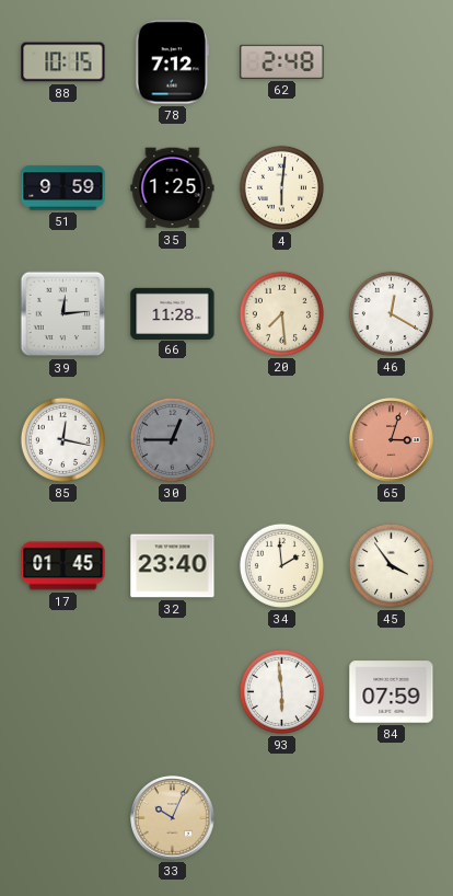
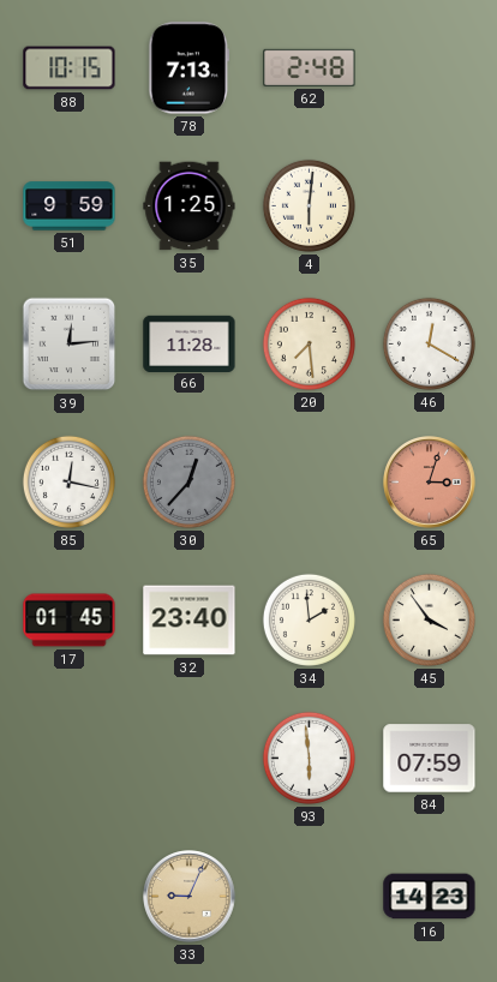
78: 7:12 -> 7:13 (190, 68)
30: 12:45 -> 12:37 (188, 481)
33: 10:04 -> 9:04 (190, 897)
16: none -> 14:23 (430, 897)
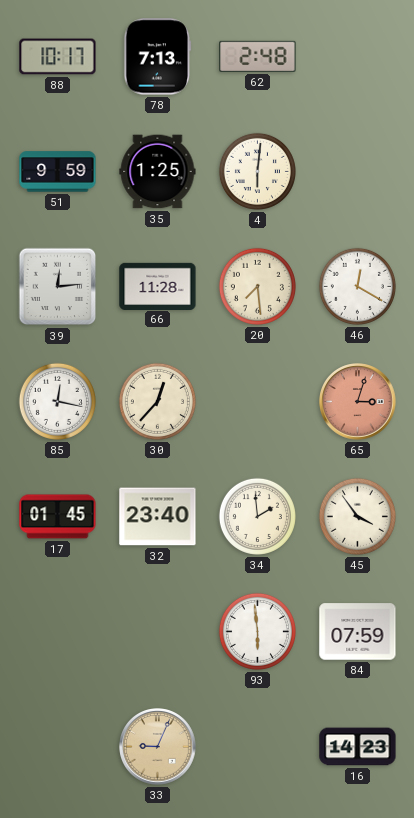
88: 10:15 -> 10:17 (58, 57)
30 dial: grey -> cream (157, 401)
